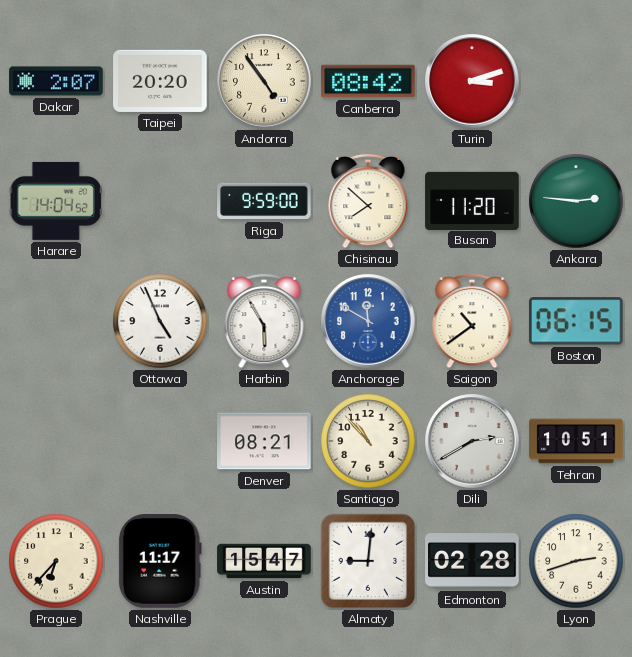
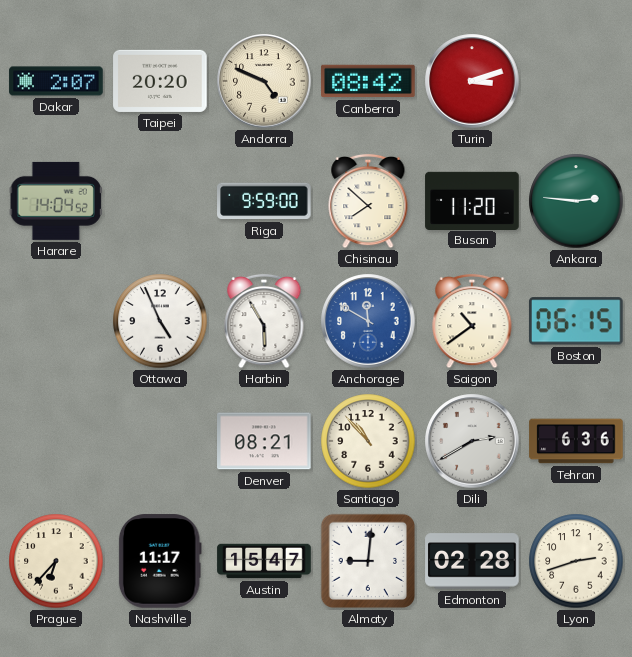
Andorra: 4:54 -> 4:49 (264, 81)
Tehran: 10:51 -> 6:36 (576, 441)
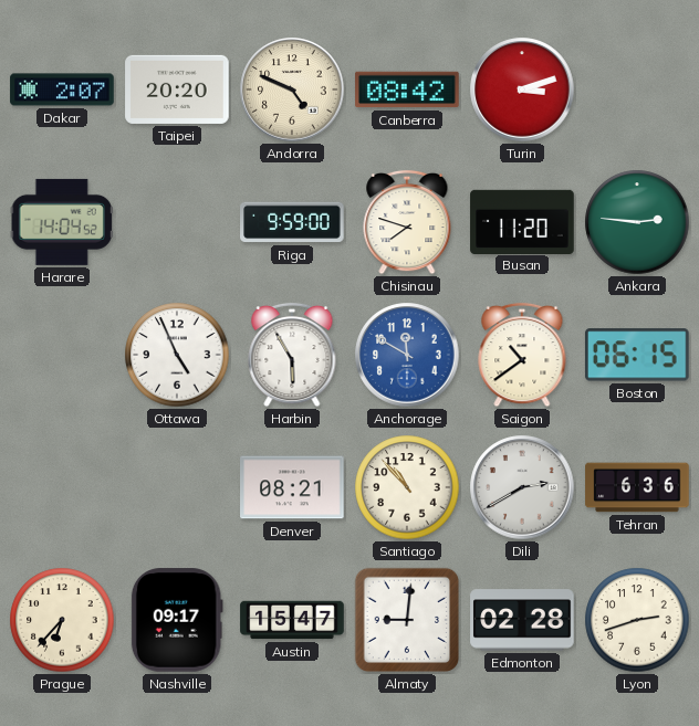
Chisinau: 7:52 -> 7:48 (407, 222)
Nashville: 11:17 -> 09:17 (177, 620)
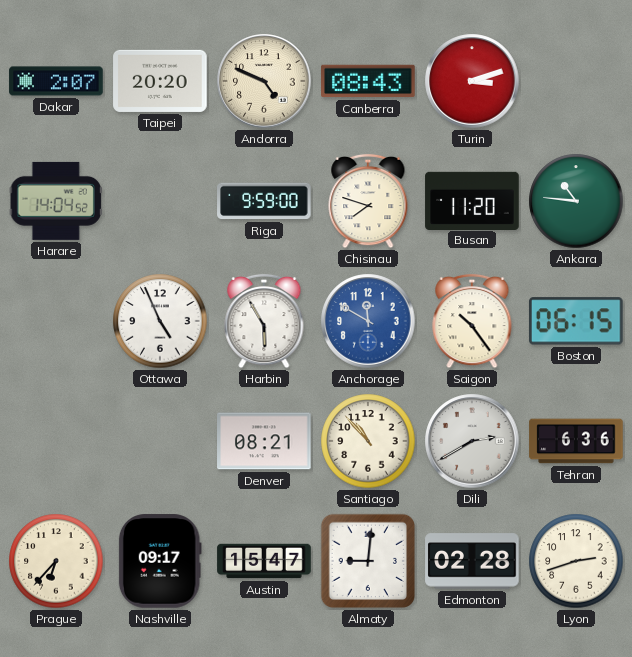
Canberra: 08:42 -> 08:43 (368, 81)
Ankara: 2:46 -> 10:46 (576, 201)
Saigon: 10:39 -> 10:24 (472, 321)
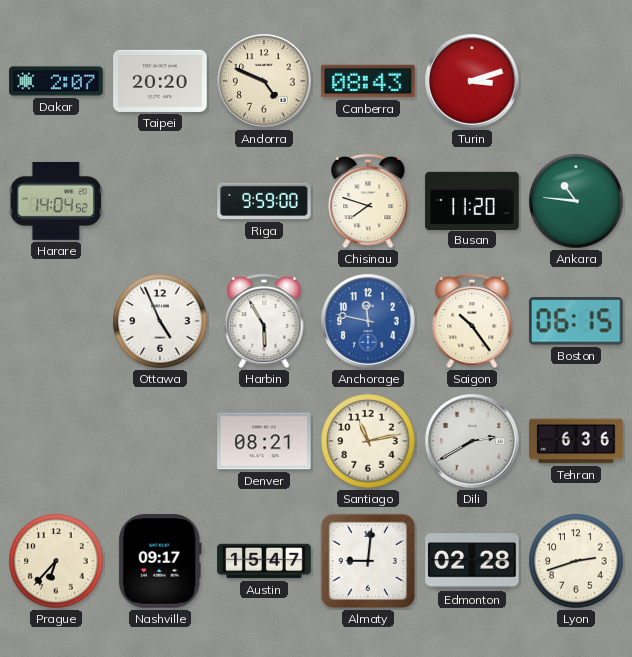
Anchorage: 11:50 -> 11:47 (368, 321)
Santiago: 10:53 -> 11:13 (368, 441)
